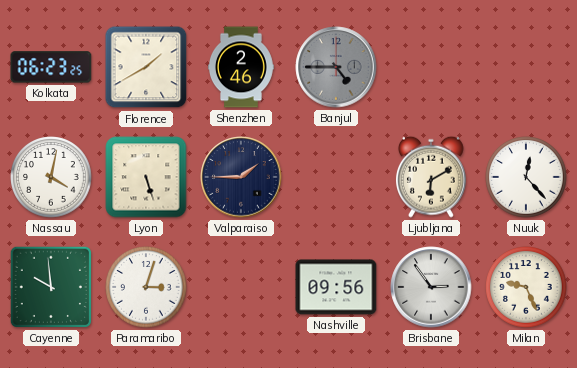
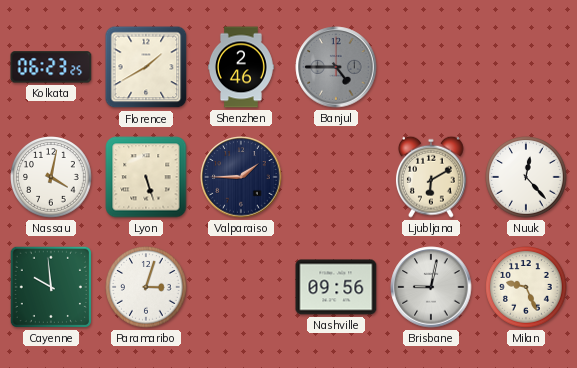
Brisbane: 2:54 -> 9:02 (431, 287)
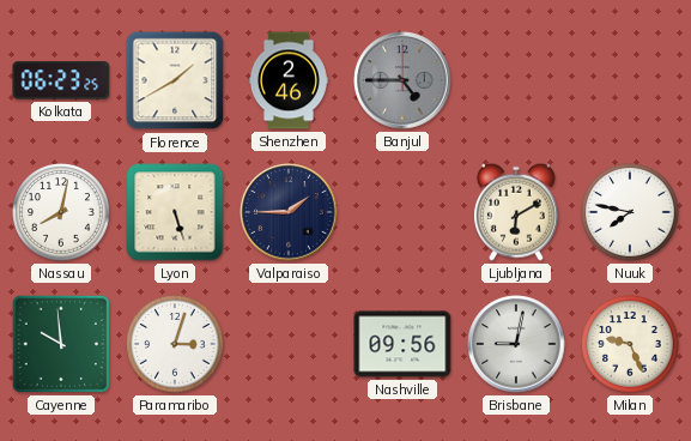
Nassau: 4:02 -> 8:02 (61, 212)
Nuuk: 12:23 -> 7:47 (630, 212)
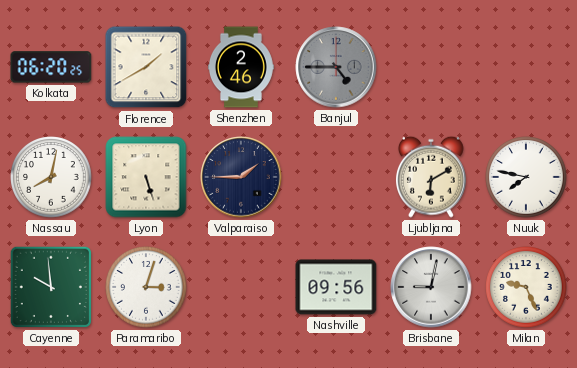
Kolkata: 06:23 -> 06:20 (51, 67)
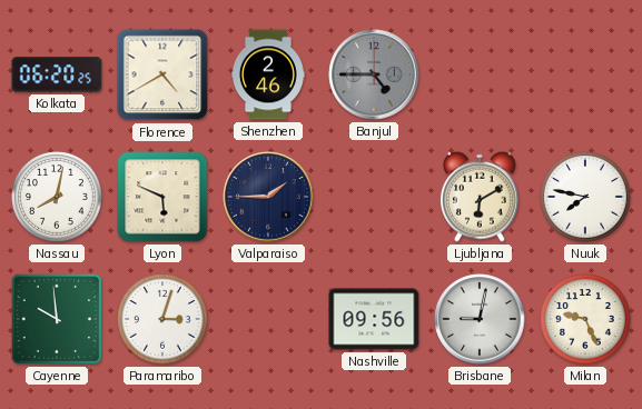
Florence: 1:40 -> 4:40 (162, 74)
Lyon: 5:27 -> 5:49 (162, 197)
